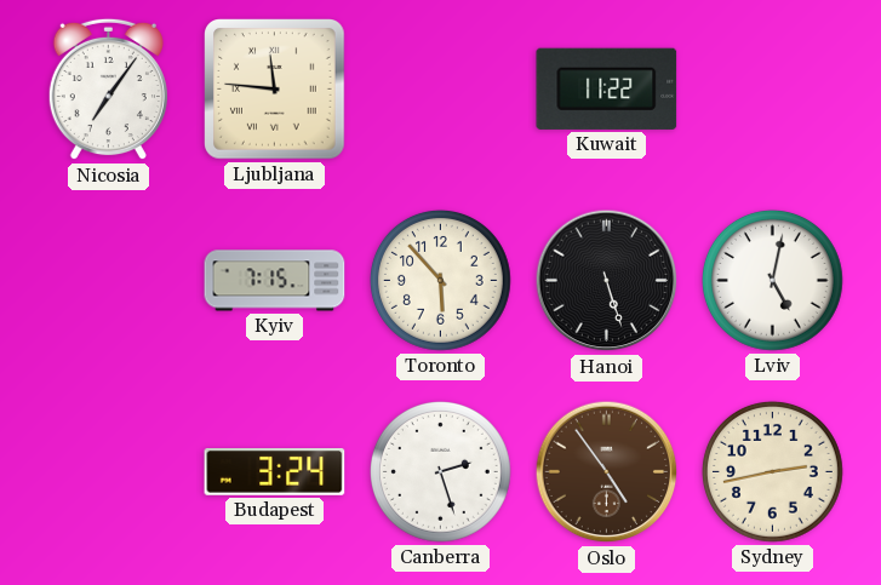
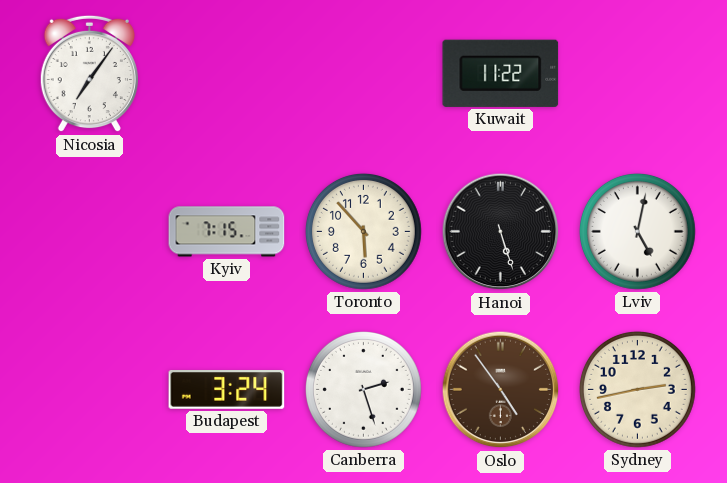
Ljubljana: 11:46 -> none (275, 90)
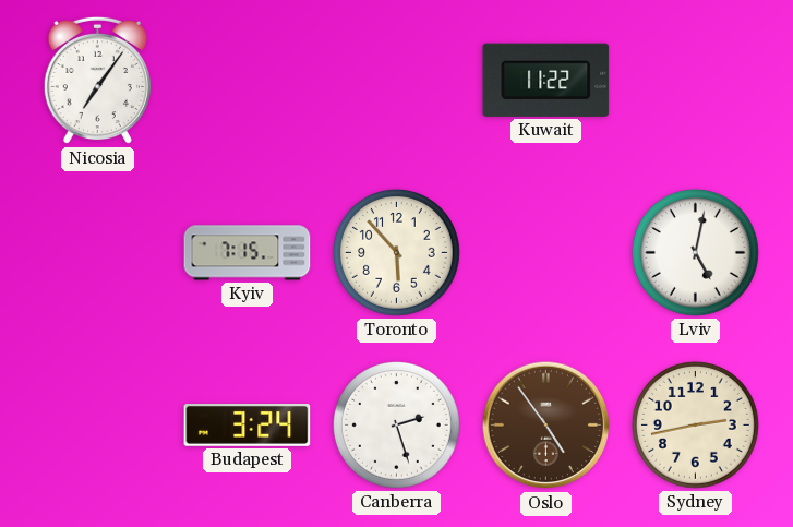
Hanoi: 5:27 -> none (501, 232)
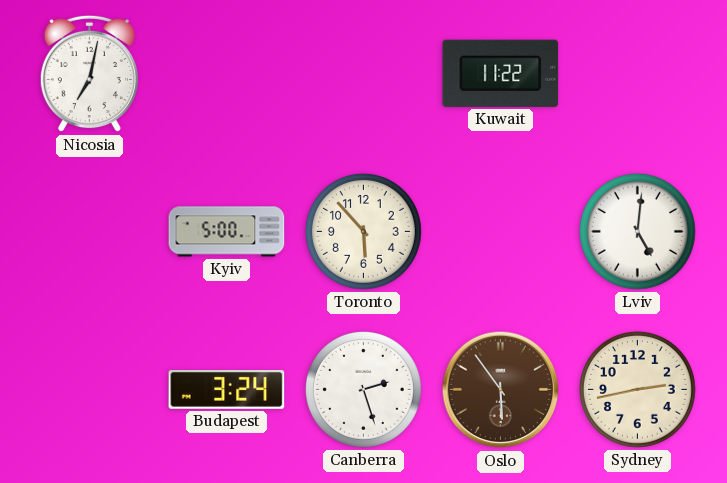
Nicosia: 7:06 -> 7:02 (89, 74)
Kyiv: 7:15 -> 5:00 (227, 232)
Lviv: 5:02 -> 5:01 (637, 231)
Oslo: 4:54 -> 5:54 (501, 390)
